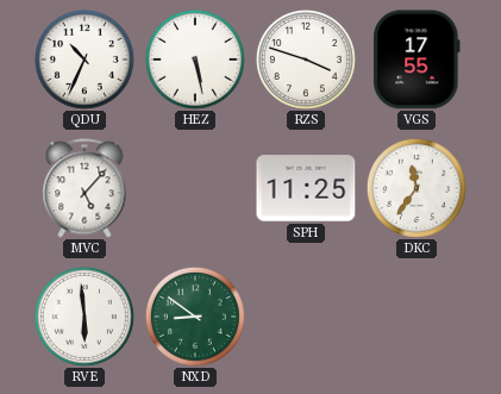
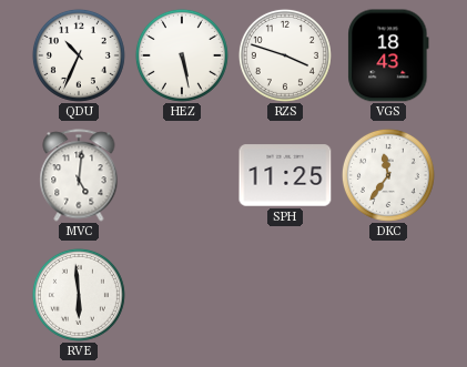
VGS: 17:55 -> 18:43 (388, 55)
MVC: 5:07 -> 5:01 (79, 175)
NXD: 8:51 -> none (195, 317)
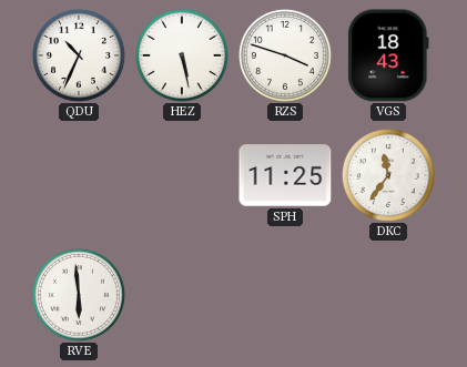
MVC: 5:01 -> none (79, 175)
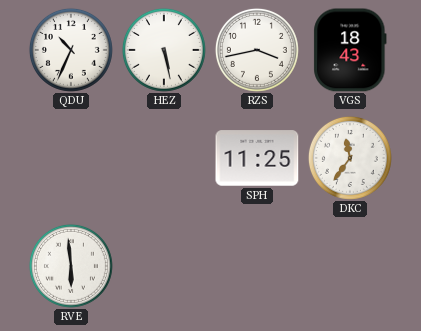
RZS: 3:48 -> 3:43 (257, 50)
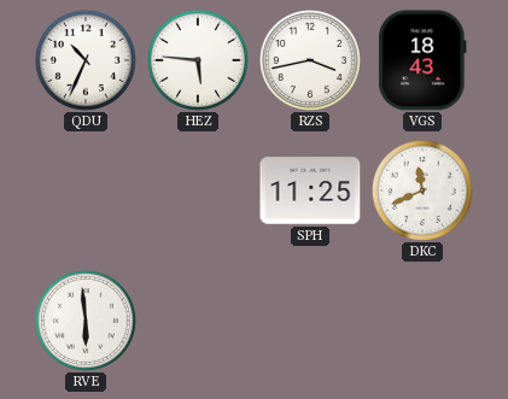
HEZ: 5:28 -> 5:46 (198, 60)
DKC: 11:36 -> 11:41 (422, 190)
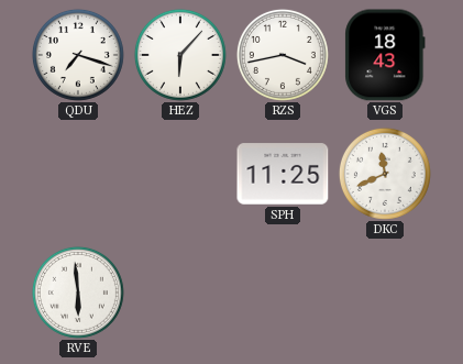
QDU: 10:34 -> 7:18 (78, 55)
HEZ: 5:46 -> 6:07 (180, 55)
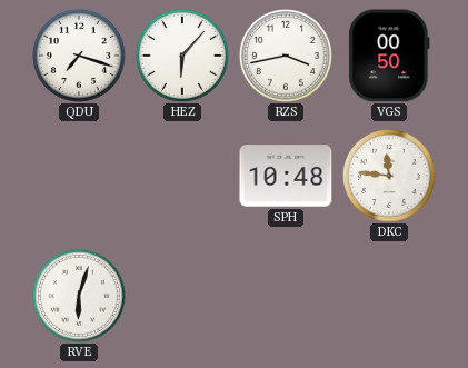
VGS: 18:43 -> 00:50 (389, 56)
SPH: 11:25 -> 10:48 (286, 176)
DKC: 11:41 -> 11:46 (389, 176)
RVE: 5:59 -> 6:03 (79, 296)
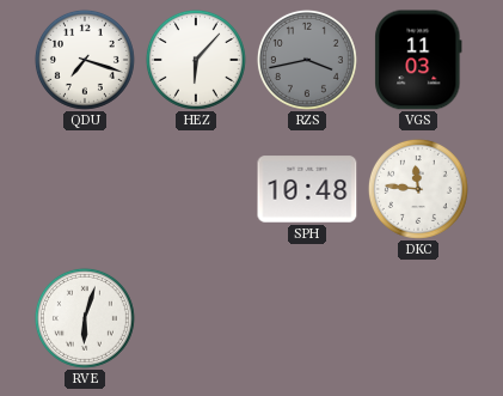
RZS dial: white -> grey (307, 60)
VGS: 00:50 -> 11:03 (418, 60)
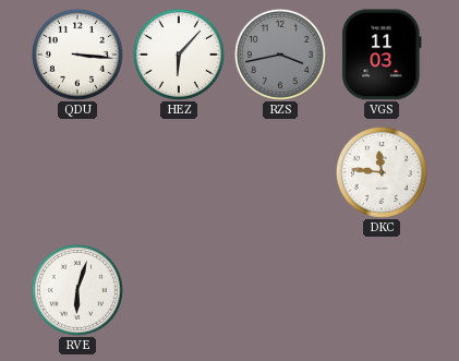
QDU: 7:18 -> 3:16 (77, 55)
SPH: 10:48 -> none (307, 189)
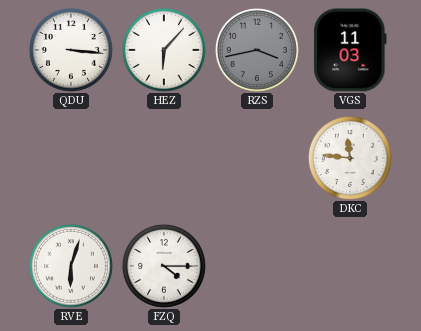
FZQ: none -> 4:15 (164, 266)
